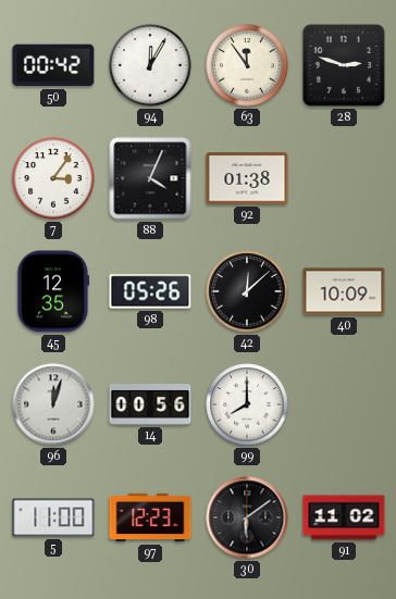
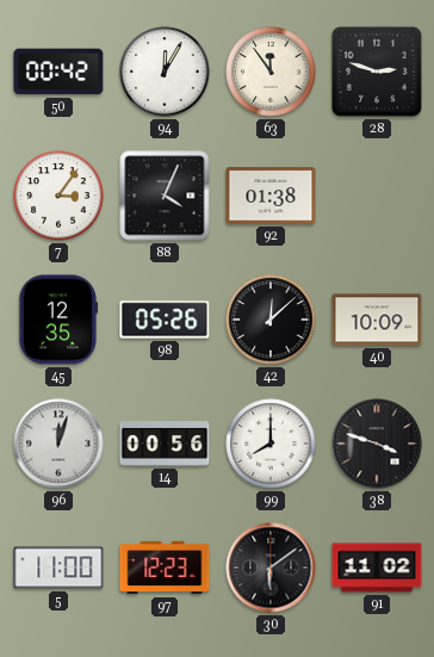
38: none -> 3:48 (377, 444)
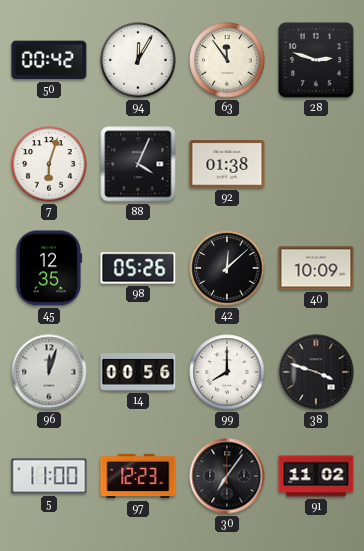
7: 3:06 -> 6:03 (49, 164)
30: 6:09 -> 7:06 (227, 476)
